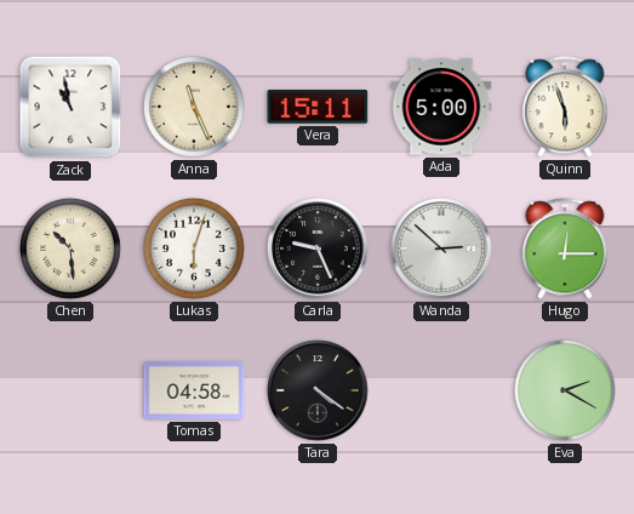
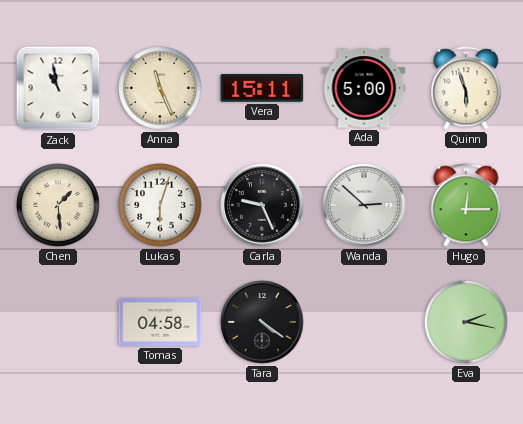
Chen: 10:29 -> 1:29 (59, 206)
Eva: 2:20 -> 2:17 (467, 323)
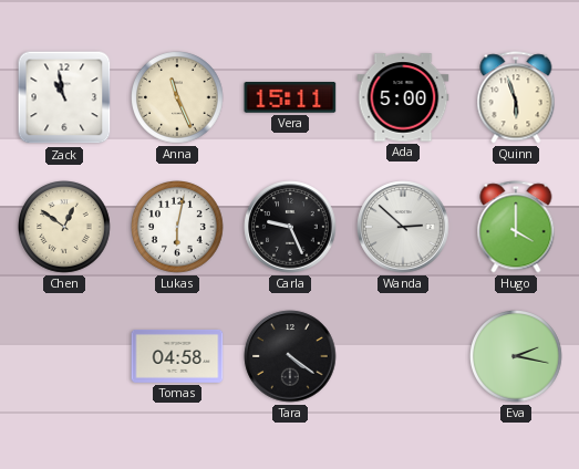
Chen: 1:29 -> 12:51 (65, 228)
Lukas: 6:03 -> 6:02 (178, 228)
Hugo: 12:15 -> 4:00 (516, 227)
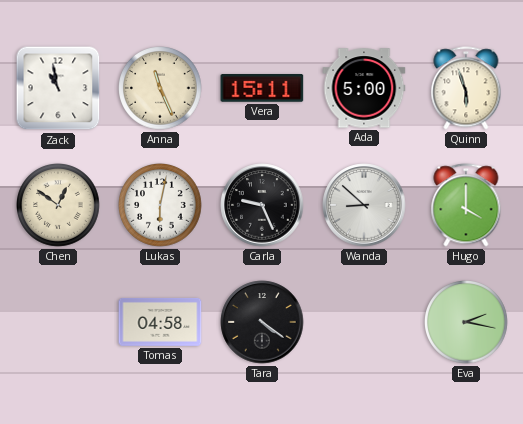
Wanda: 2:52 -> 8:52 (364, 205)
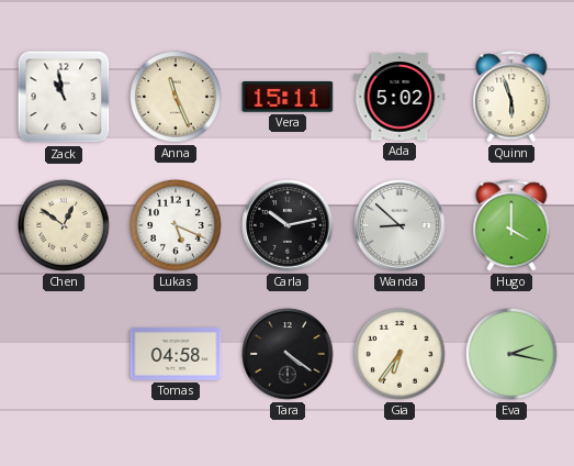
Ada: 5:00 -> 5:02 (399, 97)
Lukas: 6:02 -> 5:19 (177, 226)
Carla: 9:26 -> 10:13 (288, 225)
Gia: none -> 6:36 (401, 355)
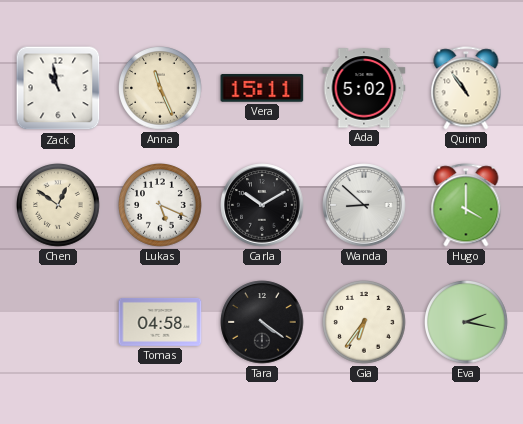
Quinn: 5:57 -> 10:54 (466, 88)
Carla: 10:13 -> 10:10 (262, 205)
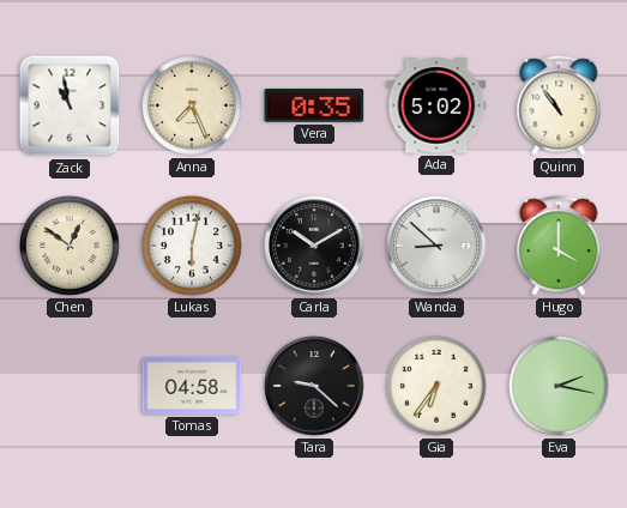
Anna: 11:26 -> 7:26 (193, 107)
Vera: 15:11 -> 0:35 (314, 105)
Lukas: 5:19 -> 6:02 (193, 247)
Tara: 4:21 -> 9:22 (314, 386)
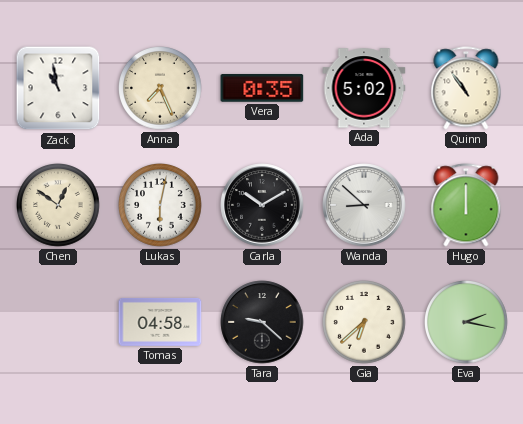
Hugo: 4:00 -> 12:00 (466, 205)
Gia: 6:36 -> 6:38 (365, 323)
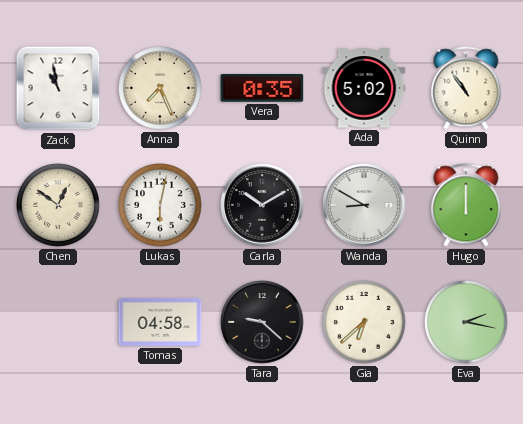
Wanda: 8:52 -> 8:50 (364, 205)
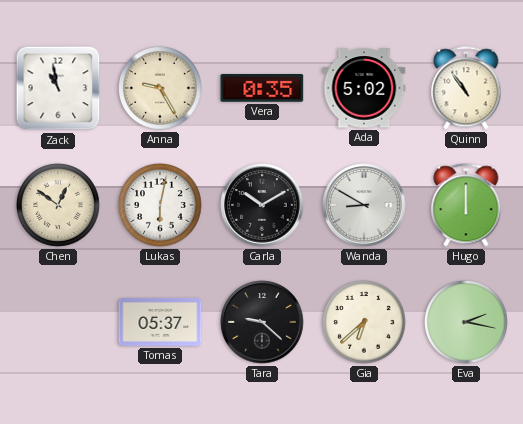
Anna: 7:26 -> 9:25 (161, 89)
Tomas: 04:58 -> 05:37 (160, 322)
